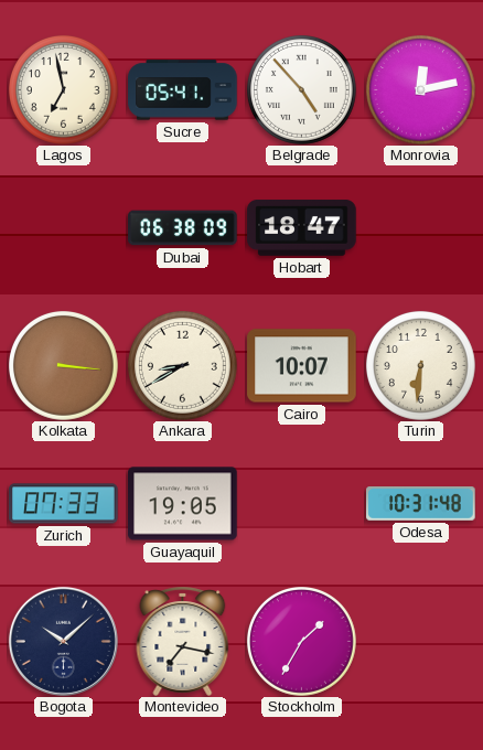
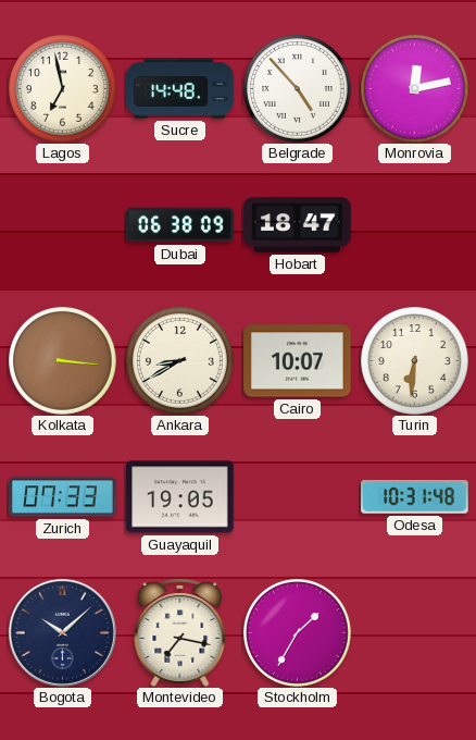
Sucre: 05:41 -> 14:48 (180, 89)
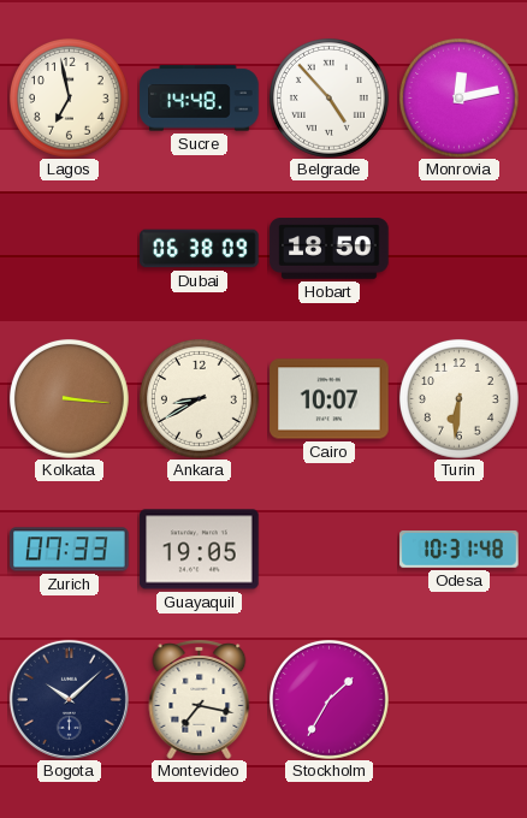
Hobart: 18:47 -> 18:50 (330, 249)
